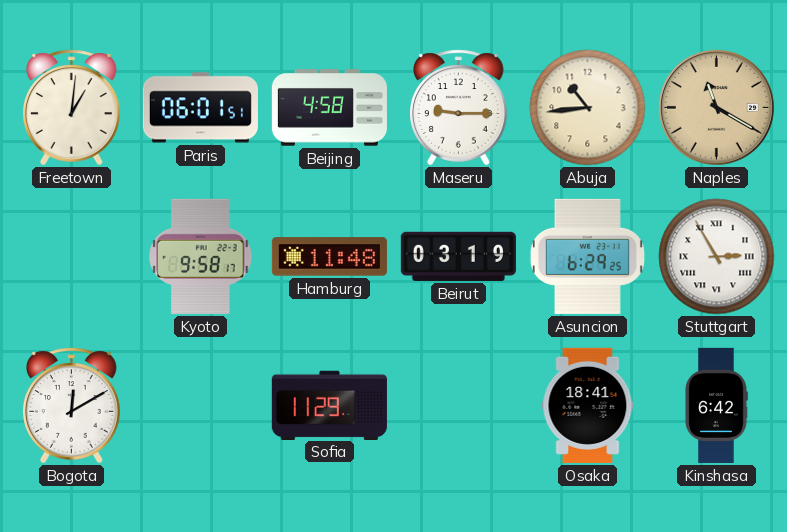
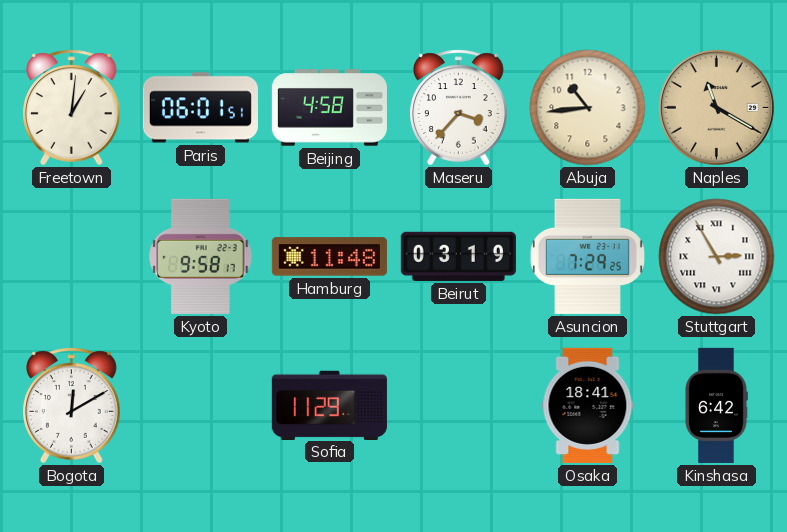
Maseru: 9:15 -> 3:37 (459, 108)
Asuncion: 6:29 -> 7:29 (587, 256)
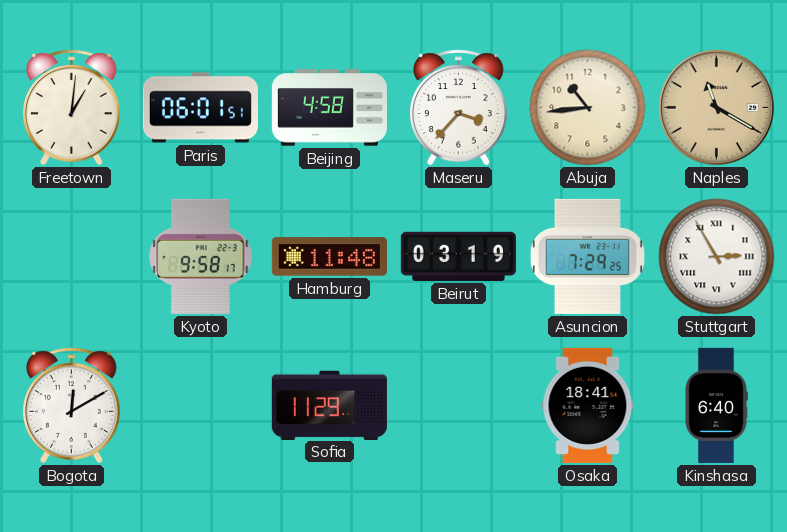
Kinshasa: 6:42 -> 6:40 (716, 405)
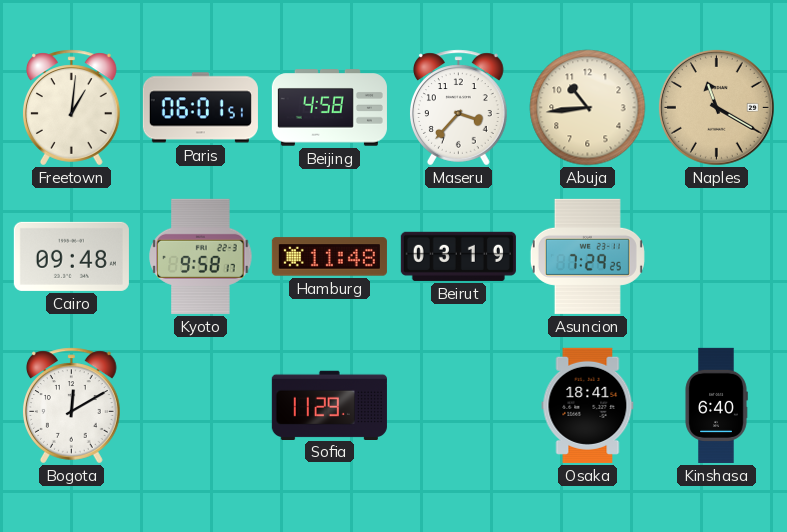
Cairo: none -> 09:48 (71, 256)
Stuttgart: 2:55 -> none (717, 257)
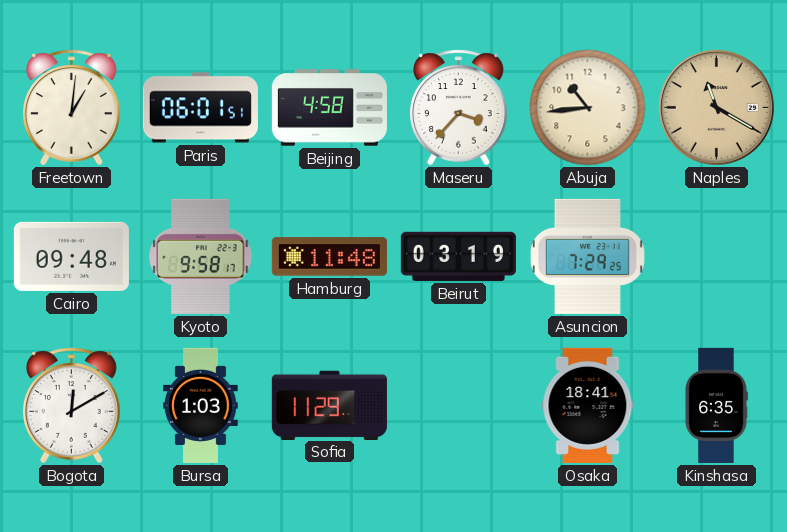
Bursa: none -> 1:03 (201, 405)
Kinshasa: 6:40 -> 6:35 (716, 405)
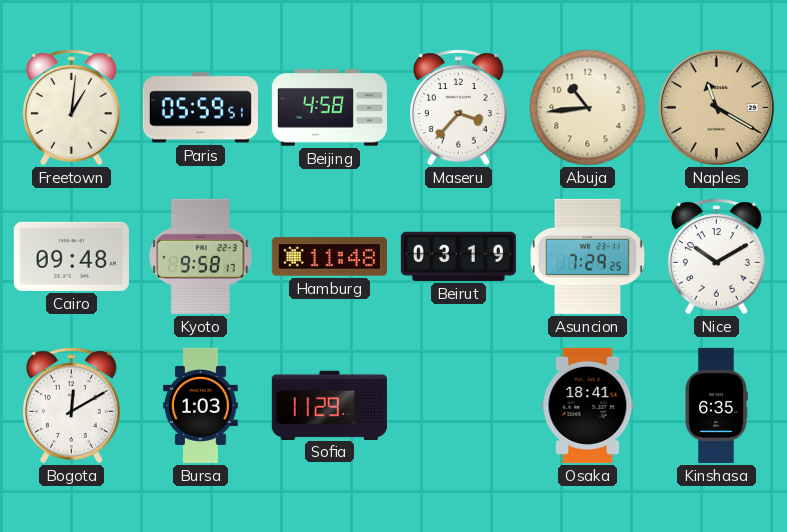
Paris: 06:01 -> 05:59 (200, 108)
Nice: none -> 10:10 (717, 257)
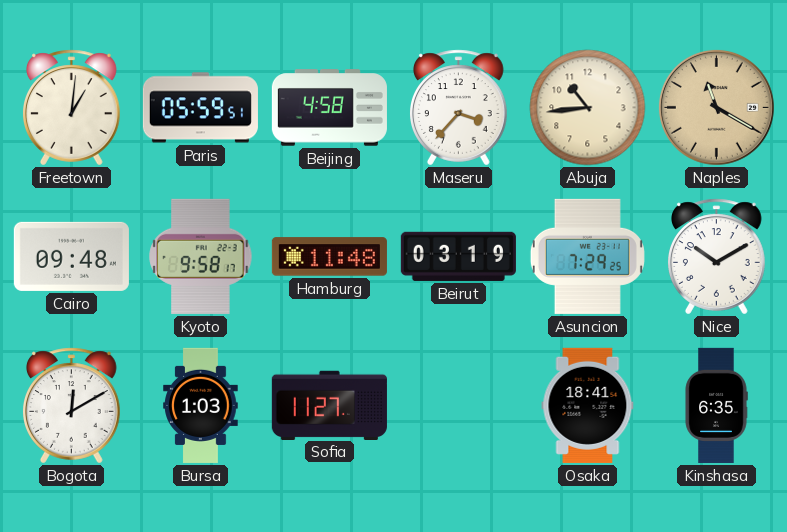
Sofia: 11:29 -> 11:27 (329, 405)
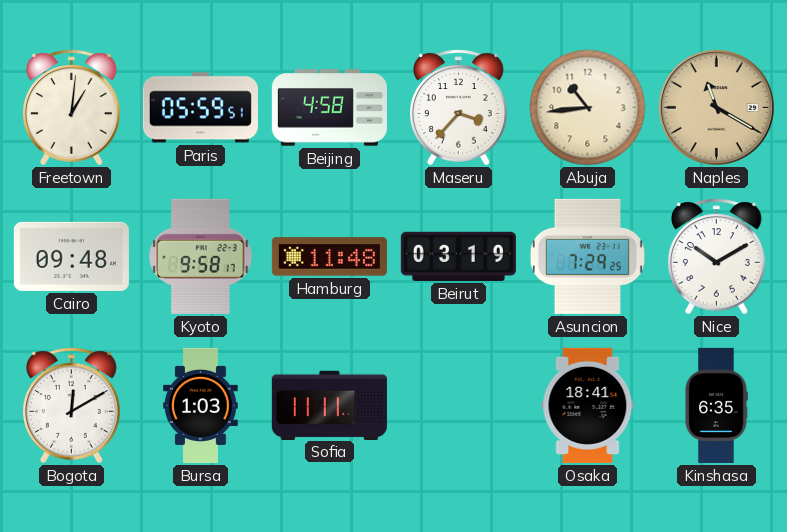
Sofia: 11:27 -> 11:11 (329, 405)
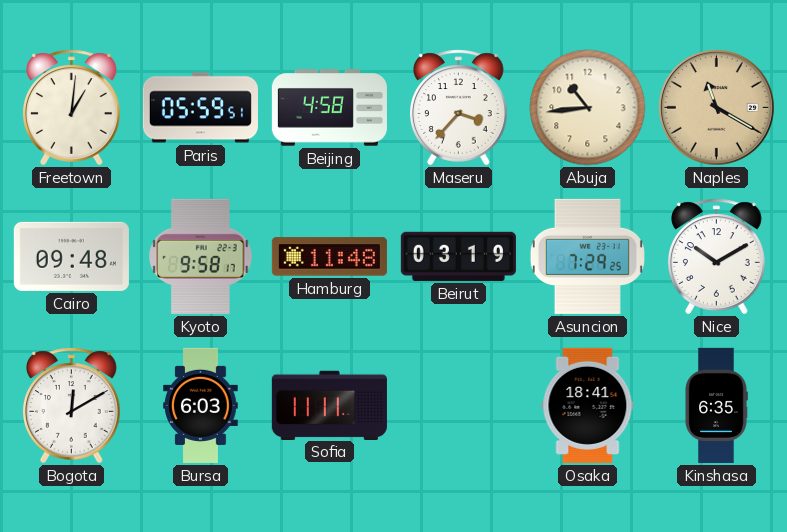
Bursa: 1:03 -> 6:03 (201, 405)
